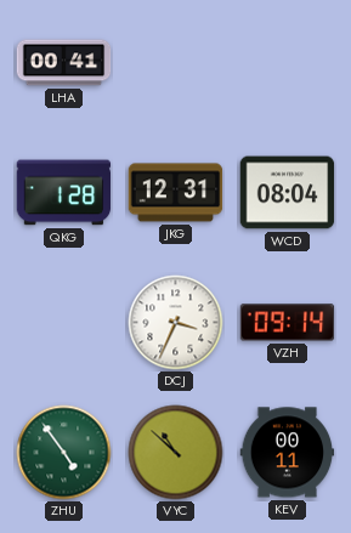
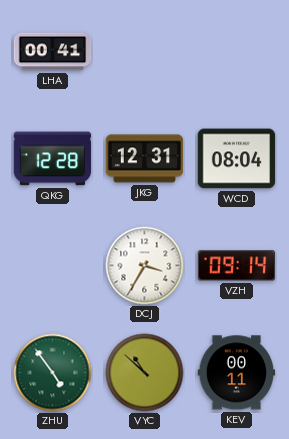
QKG: 1:28 -> 12:28 (53, 159)
DCJ: 3:34 -> 3:35 (145, 266)
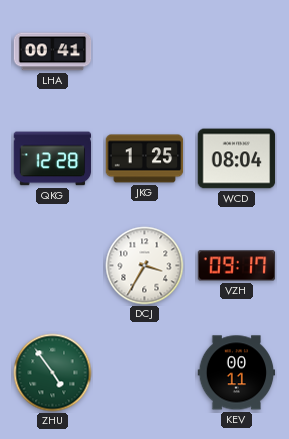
JKG: 12:31 -> 1:25 (145, 159)
VZH: 09:14 -> 09:17 (237, 266)
VYC: 10:52 -> none (145, 373)
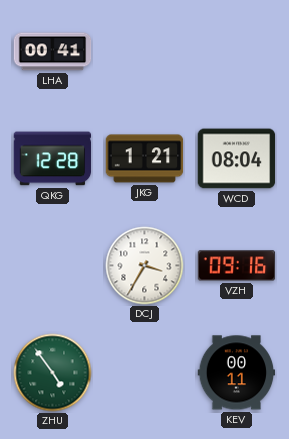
JKG: 1:25 -> 1:21 (145, 159)
VZH: 09:17 -> 09:16 (237, 266)
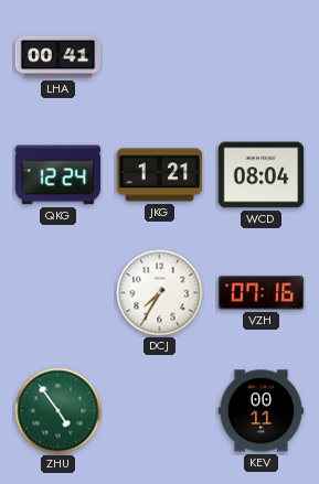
QKG: 12:28 -> 12:24 (59, 175)
DCJ: 3:35 -> 7:35 (160, 293)
VZH: 09:16 -> 07:16 (262, 293)
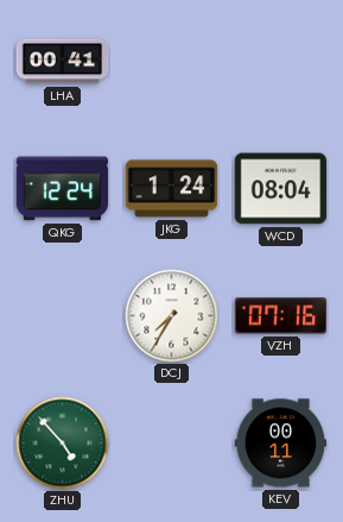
JKG: 1:21 -> 1:24 (172, 189)
ZHU: 4:54 -> 4:53 (63, 444)
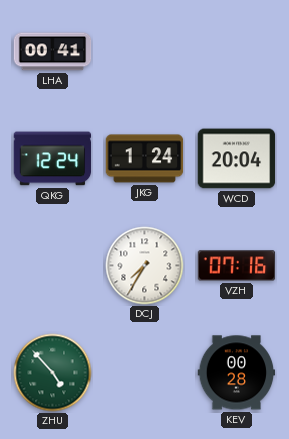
WCD: 08:04 -> 20:04 (237, 159)
KEV: 00:11 -> 00:28 (237, 373)
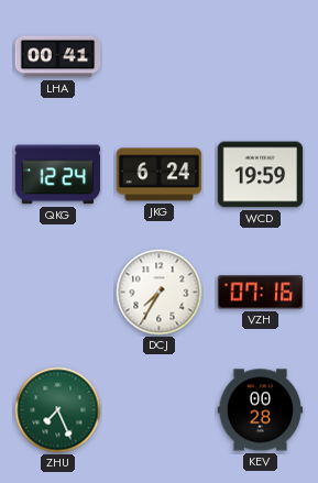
JKG: 1:24 -> 6:24 (160, 175)
WCD: 20:04 -> 19:59 (261, 175)
ZHU: 4:53 -> 7:26 (58, 410)
